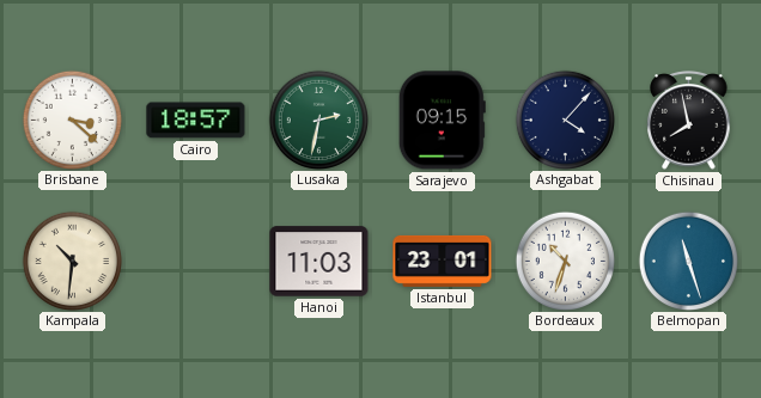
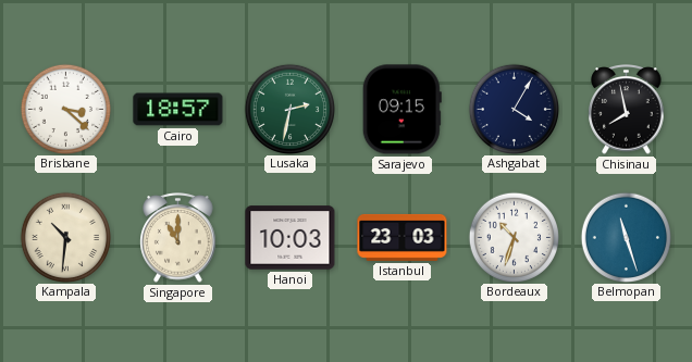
Ashgabat: 4:07 -> 4:05 (514, 109)
Singapore: none -> 11:00 (178, 238)
Hanoi: 11:03 -> 10:03 (291, 238)
Istanbul: 23:01 -> 23:03 (403, 237)
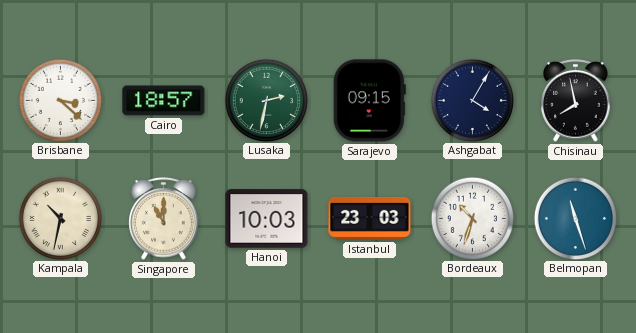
Kampala: 10:31 -> 10:32 (60, 218)
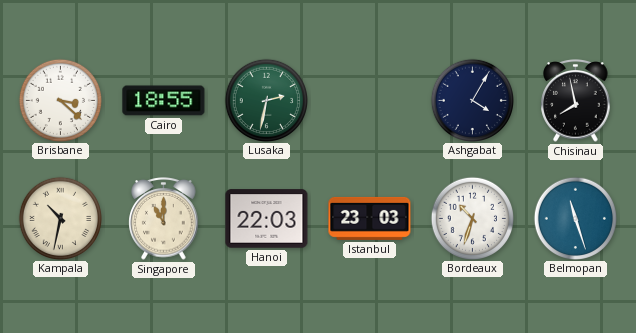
Cairo: 18:57 -> 18:55 (164, 101)
Sarajevo: 09:15 -> none (369, 101)
Hanoi: 10:03 -> 22:03 (267, 219)
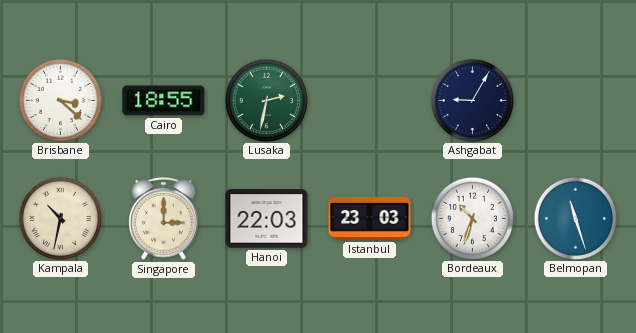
Ashgabat: 4:05 -> 9:05 (472, 100)
Chisinau: 7:58 -> none (576, 101)
Singapore: 11:00 -> 3:00 (164, 219)
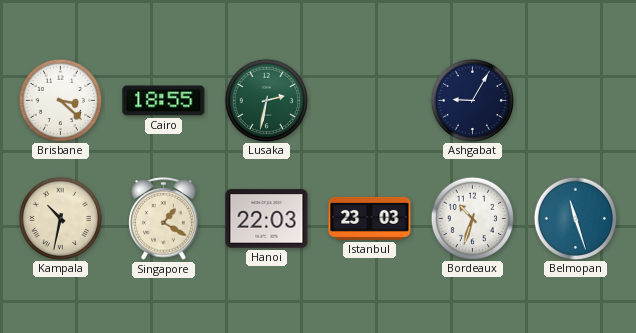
Singapore: 3:00 -> 1:20 (164, 219)
